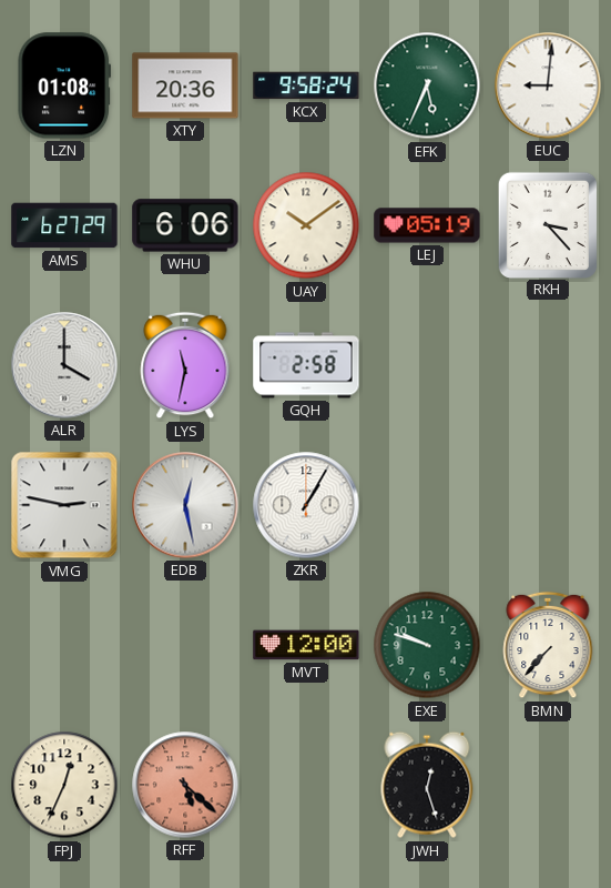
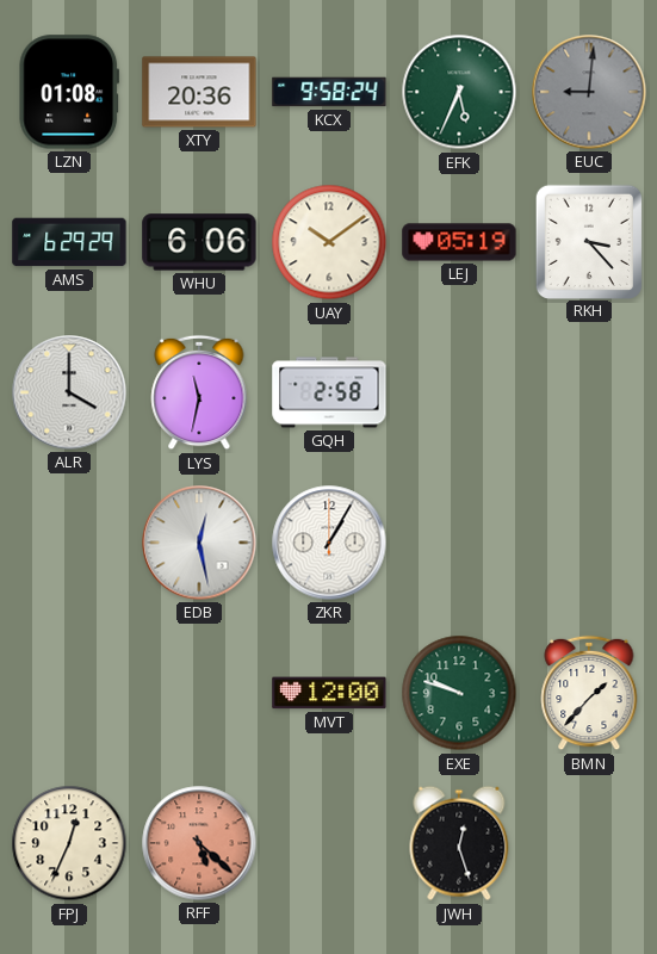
EUC dial: white -> grey (589, 92)
AMS: 6:27 -> 6:29 (69, 242)
VMG: 2:47 -> none (64, 505)
BMN: 7:37 -> 1:37 (589, 693)
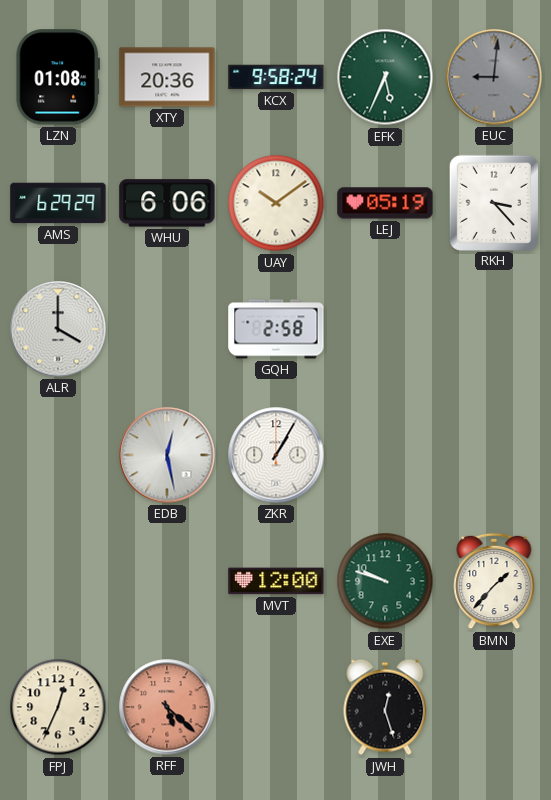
LYS: 11:32 -> none (199, 392)
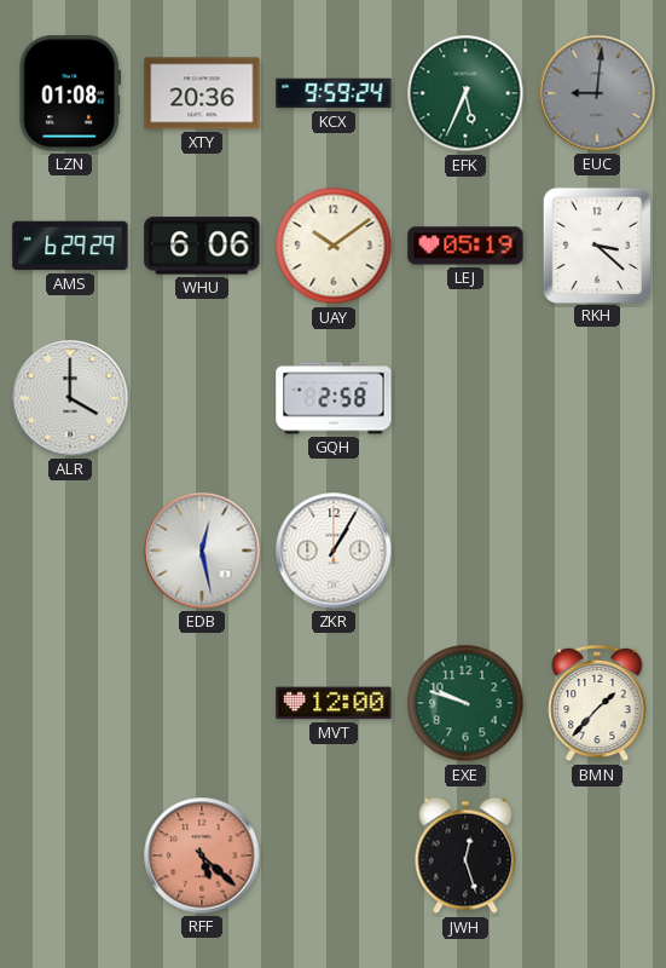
KCX: 9:58 -> 9:59 (334, 93)
RKH: 3:23 -> 3:22 (597, 244)
FPJ: 12:34 -> none (58, 707)
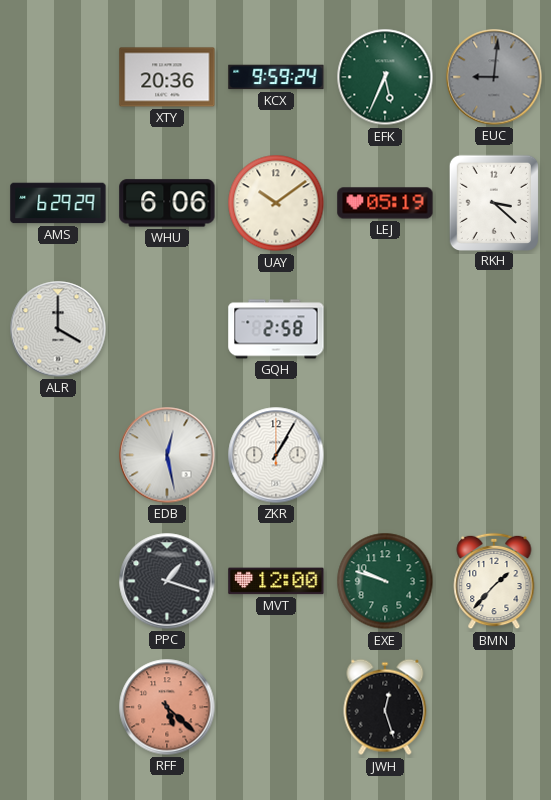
LZN: 01:08 -> none (69, 93)
PPC: none -> 1:18 (167, 581)
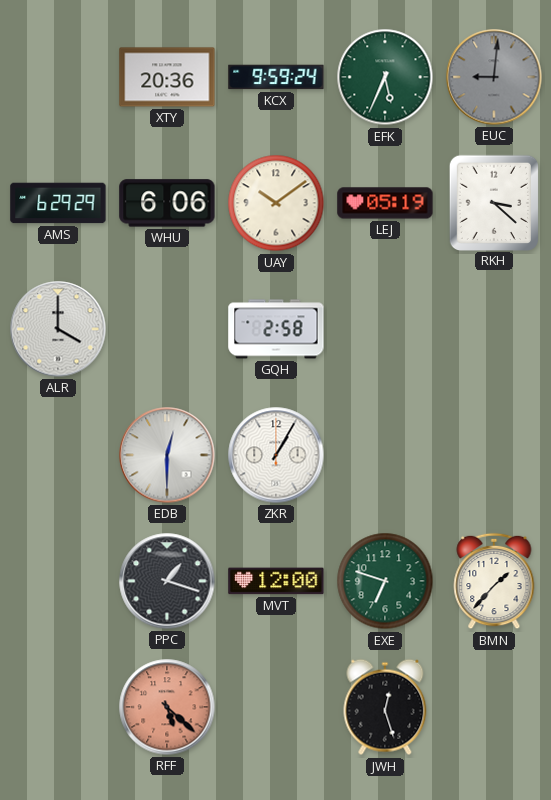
EDB: 12:28 -> 12:30 (167, 455)
EXE: 9:48 -> 6:48 (385, 581)
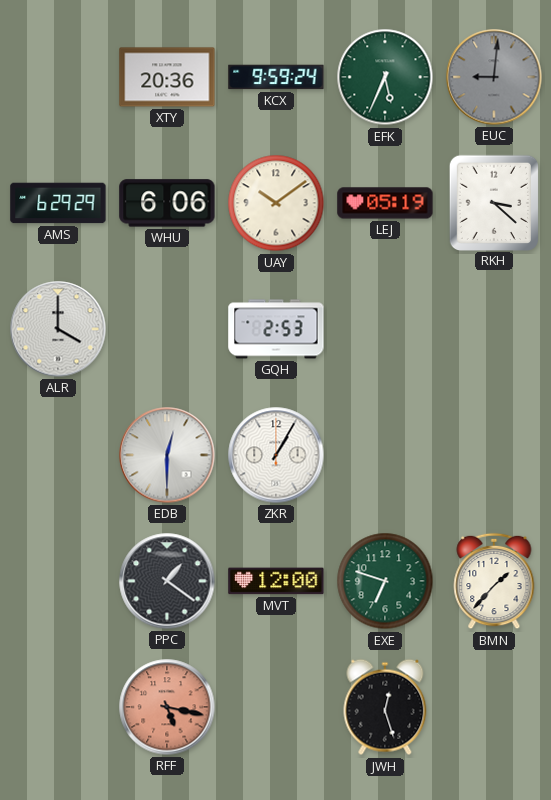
GQH: 2:58 -> 2:53 (276, 329)
PPC: 1:18 -> 1:21 (167, 581)
RFF: 5:22 -> 5:17 (167, 707)
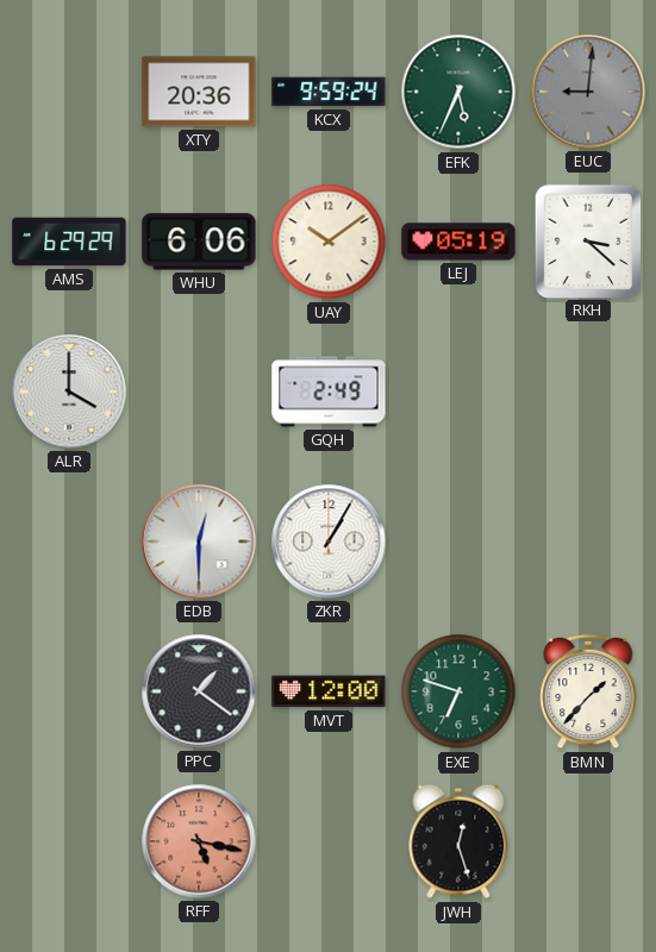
GQH: 2:53 -> 2:49 (329, 392)
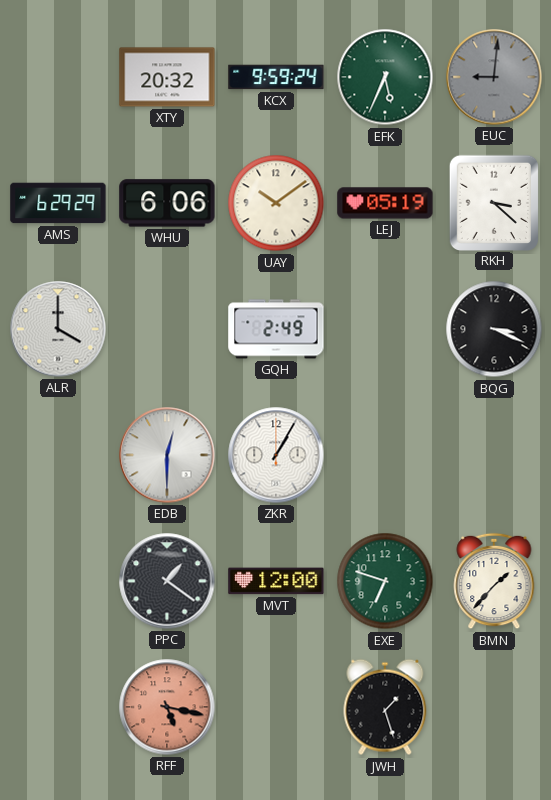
XTY: 20:36 -> 20:32 (167, 77)
BQG: none -> 3:19 (494, 329)
JWH: 12:27 -> 1:27 (385, 707)
